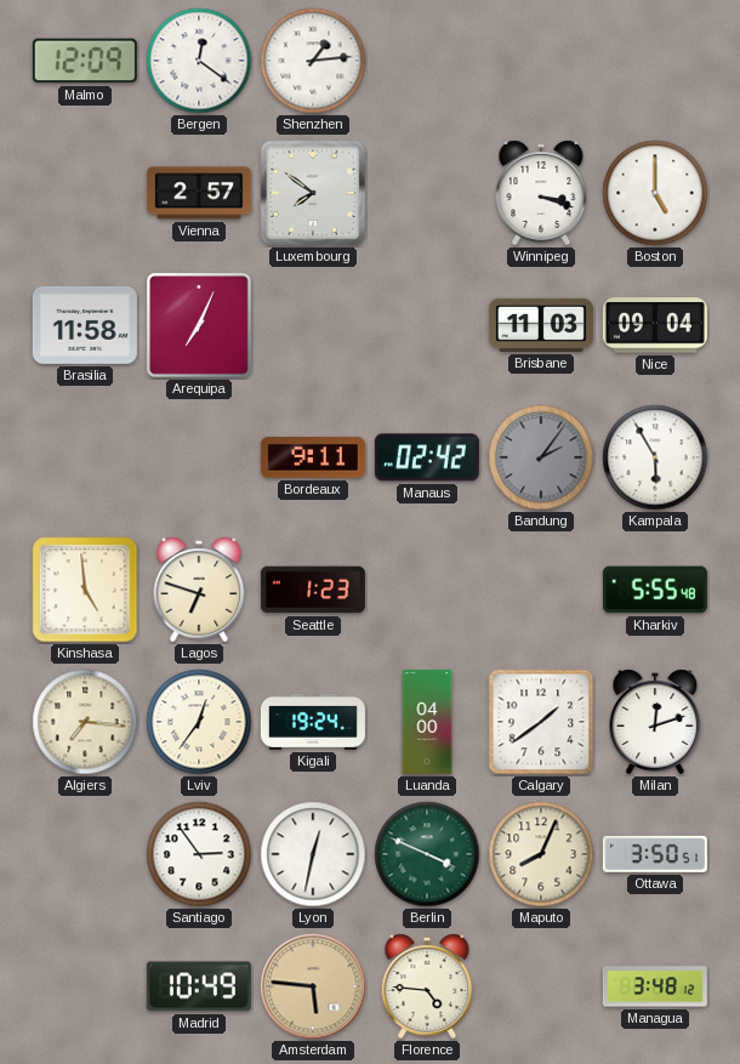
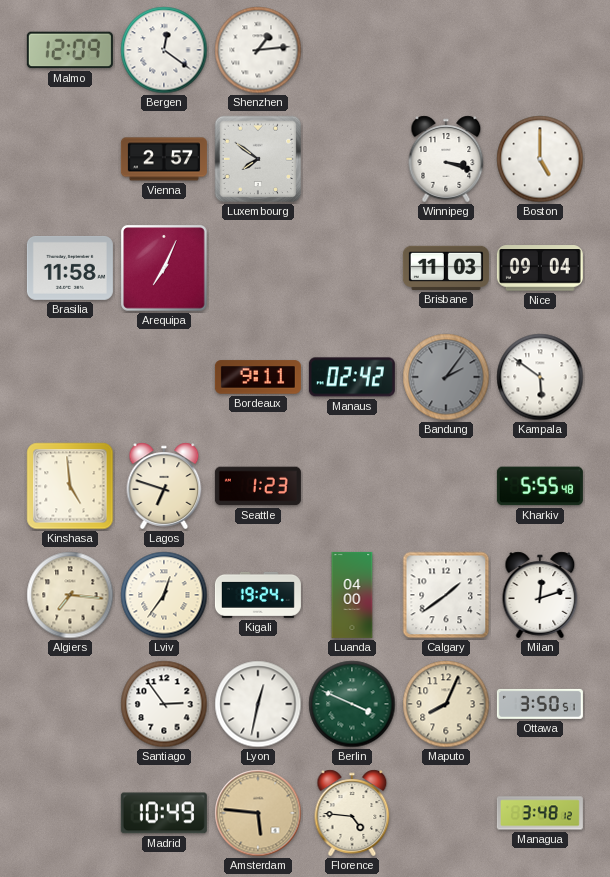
Kampala: 5:55 -> 5:51 (540, 377)
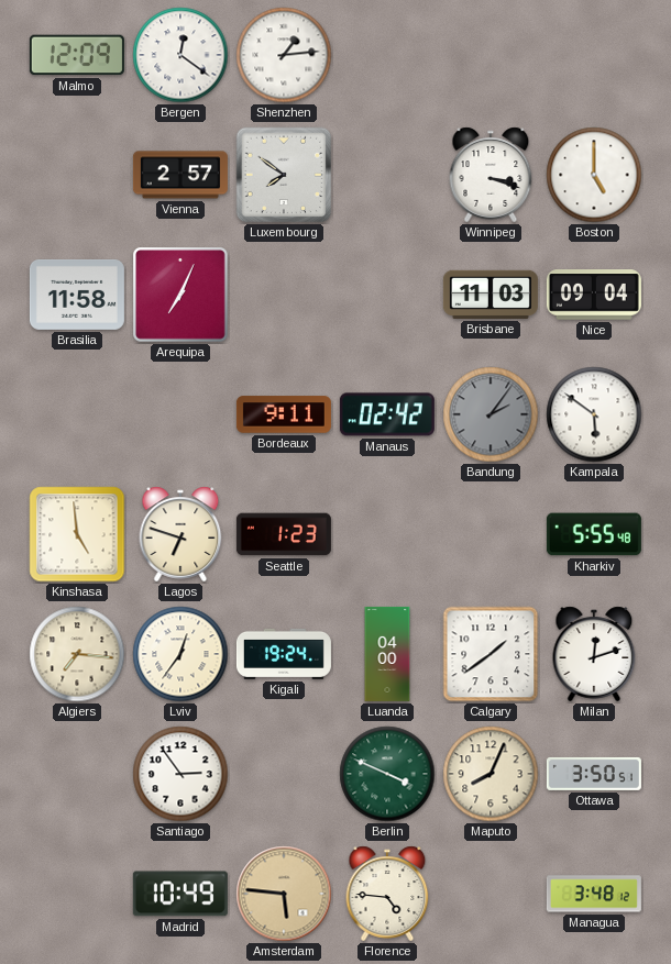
Lyon: 12:32 -> none (258, 704)
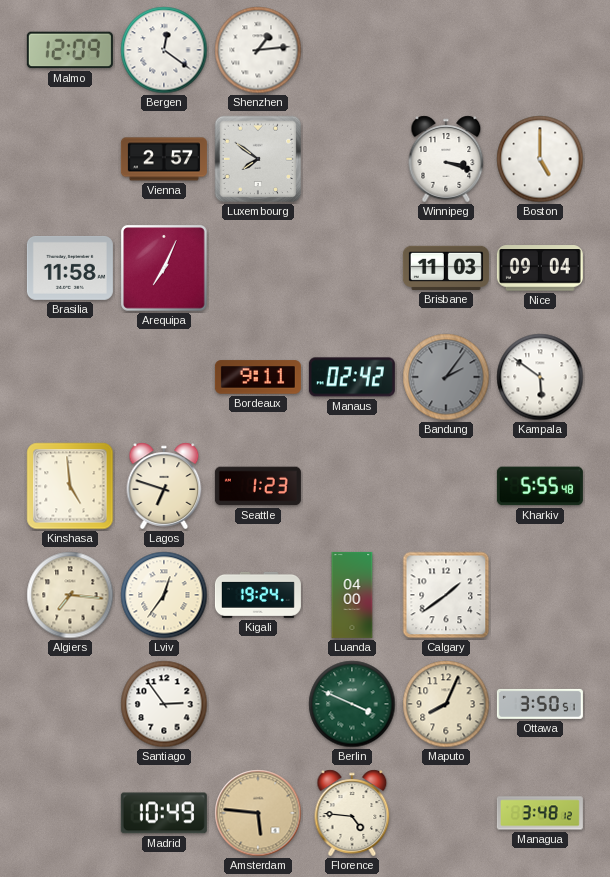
Milan: 12:12 -> none (594, 654)
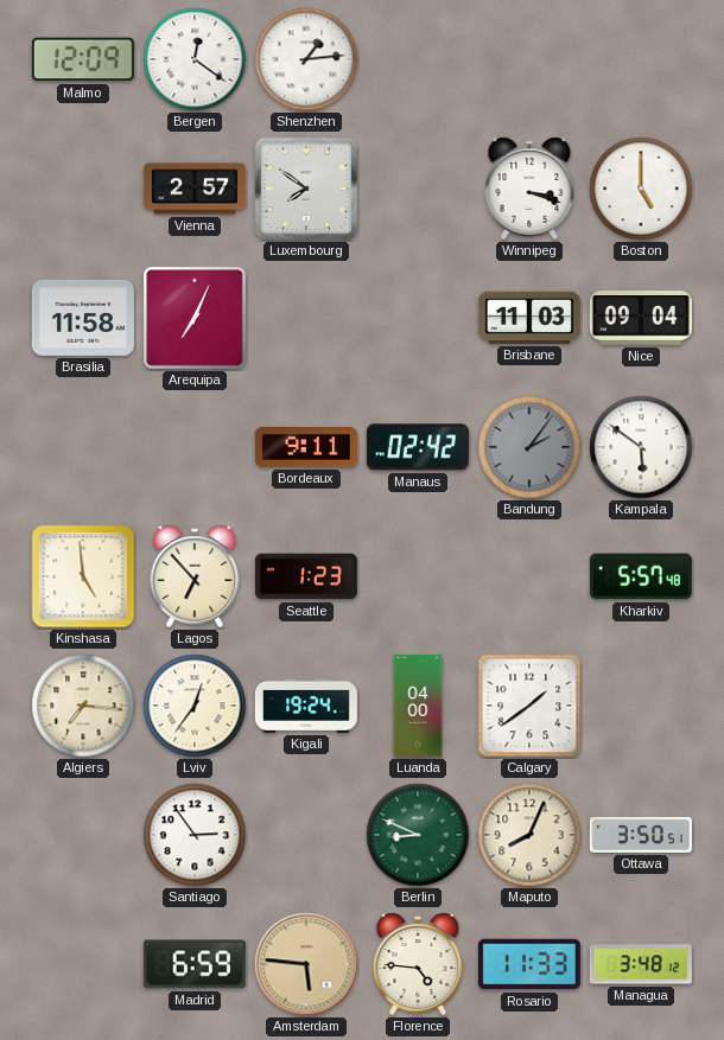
Lagos: 6:48 -> 6:53 (195, 576)
Kharkiv: 5:55 -> 5:57 (641, 576)
Berlin: 3:49 -> 8:49 (418, 835)
Madrid: 10:49 -> 6:59 (195, 964)
Rosario: none -> 11:33 (529, 964)
